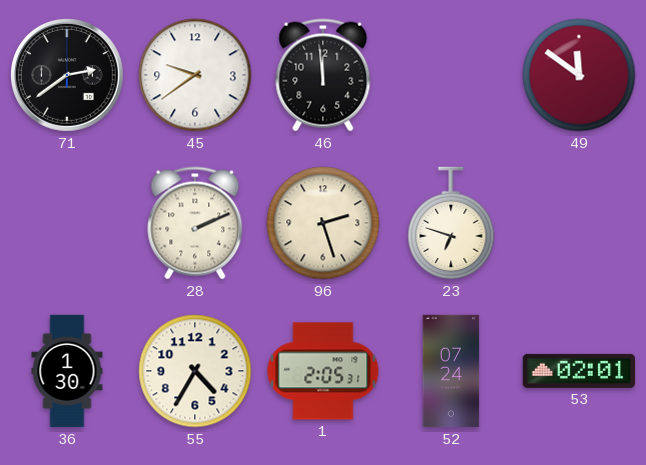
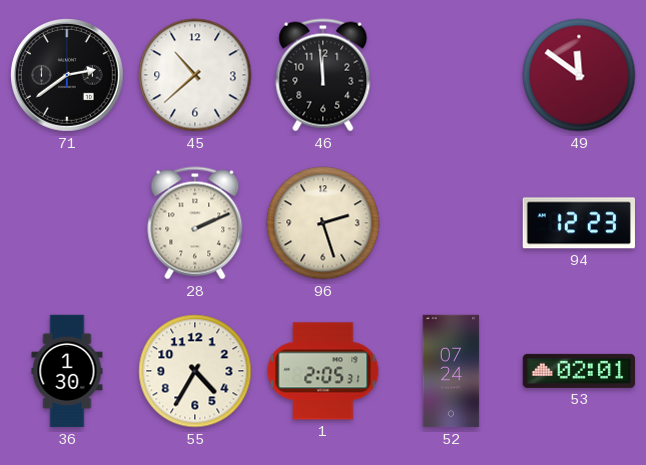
45: 9:39 -> 10:38 (195, 75)
23: 6:48 -> none (451, 223)
94: none -> 12:23 (579, 223)
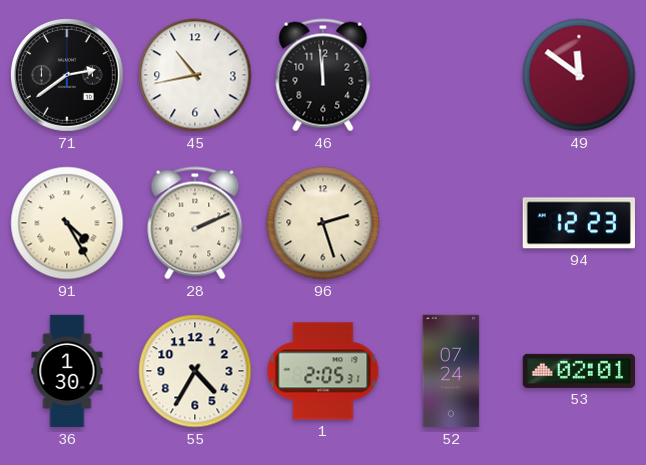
45: 10:38 -> 10:43 (195, 75)
91: none -> 4:25 (67, 223)
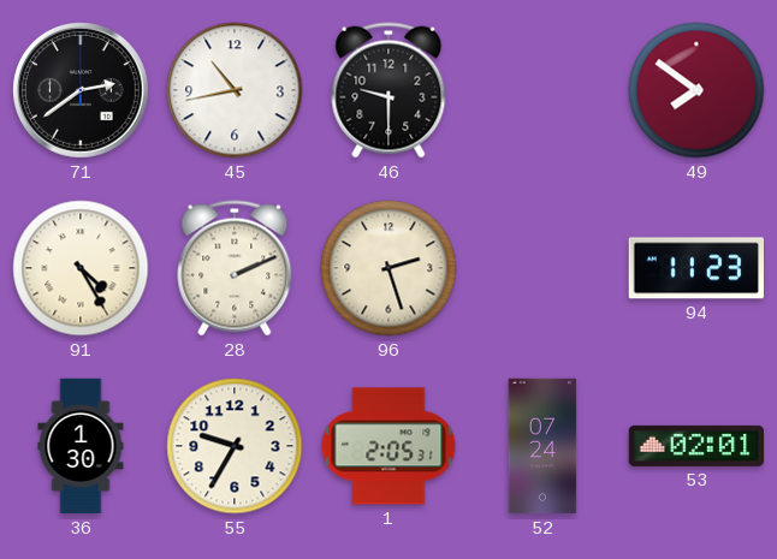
46: 11:59 -> 9:30 (388, 90)
49: 11:51 -> 7:51 (696, 90)
94: 12:23 -> 11:23 (696, 268)
55: 4:35 -> 9:35 (235, 446)
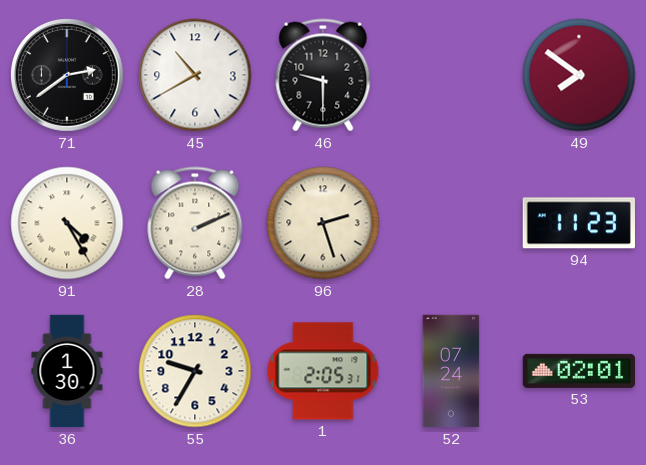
45: 10:43 -> 10:40 (195, 75)
